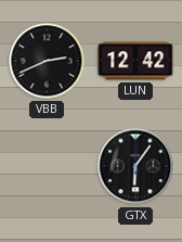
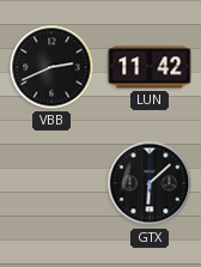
LUN: 12:42 -> 11:42 (150, 67)
GTX: 6:06 -> 6:08 (150, 183)
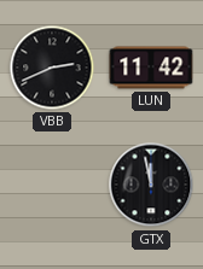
GTX: 6:08 -> 11:58 (151, 185)
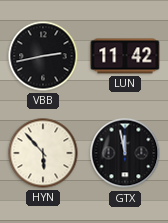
VBB: 2:41 -> 2:43 (43, 56)
HYN: none -> 5:53 (43, 153)
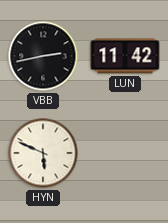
HYN: 5:53 -> 5:49 (43, 153)
GTX: 11:58 -> none (125, 153)
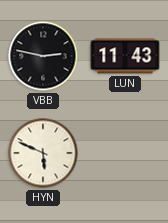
VBB: 2:43 -> 2:47 (43, 56)
LUN: 11:42 -> 11:43 (125, 56)
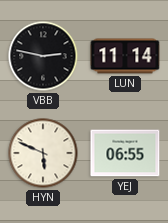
LUN: 11:43 -> 11:14 (125, 56)
YEJ: none -> 06:55 (125, 153)
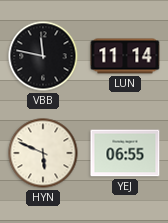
VBB: 2:47 -> 11:47 (43, 56)
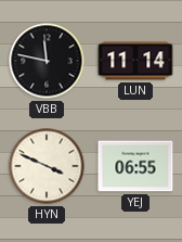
HYN: 5:49 -> 3:49 (47, 166)
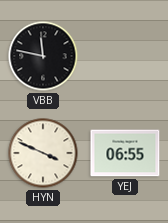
LUN: 11:14 -> none (135, 61)
